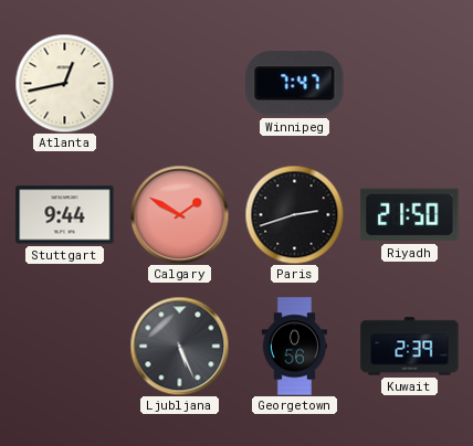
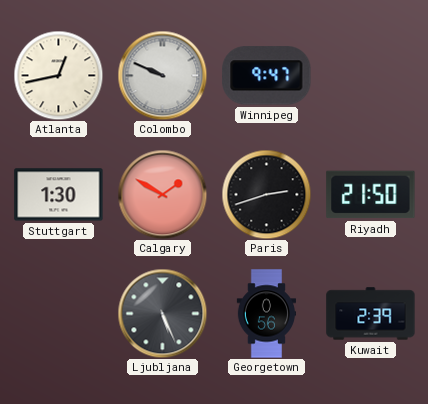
Colombo: none -> 9:49 (162, 75)
Winnipeg: 7:47 -> 9:47 (267, 76)
Stuttgart: 9:44 -> 1:30 (59, 195)
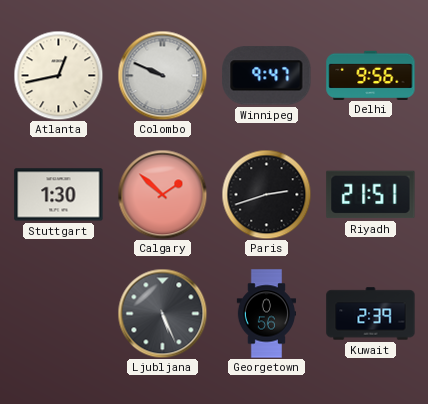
Delhi: none -> 9:56 (371, 75)
Calgary: 1:50 -> 1:52 (162, 194)
Riyadh: 21:50 -> 21:51 (371, 195)
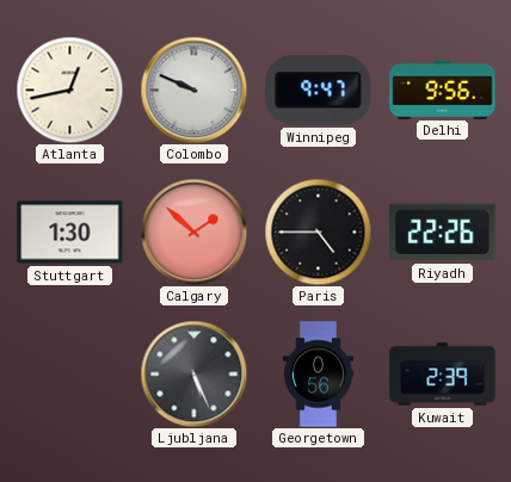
Paris: 2:42 -> 4:45 (318, 231)
Riyadh: 21:51 -> 22:26 (443, 233)
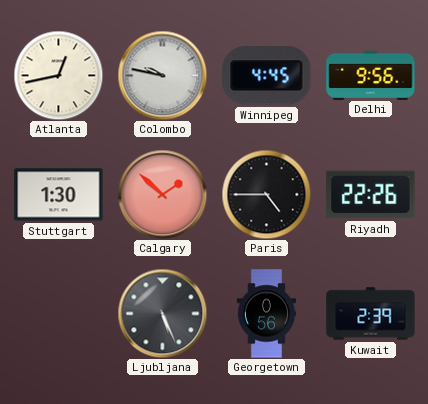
Colombo: 9:49 -> 9:47 (162, 75)
Winnipeg: 9:47 -> 4:45 (267, 76)
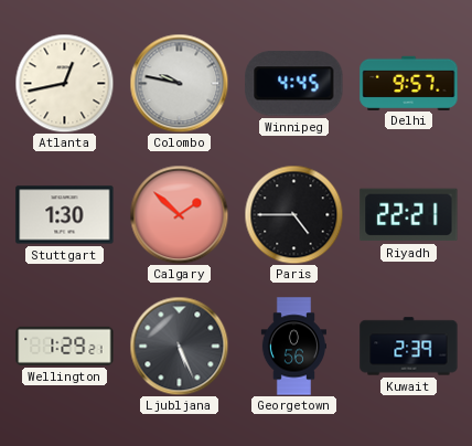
Delhi: 9:56 -> 9:57 (409, 83)
Riyadh: 22:26 -> 22:21 (409, 215)
Wellington: none -> 1:29 (65, 346)
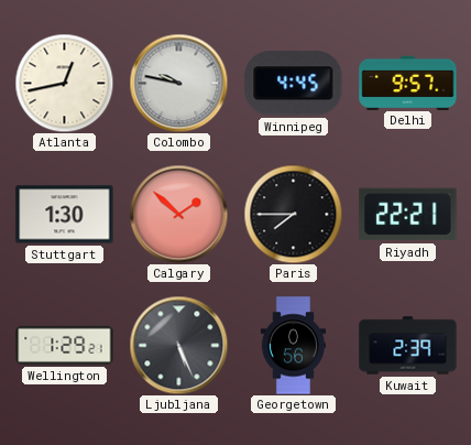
Paris: 4:45 -> 7:45 (293, 214)
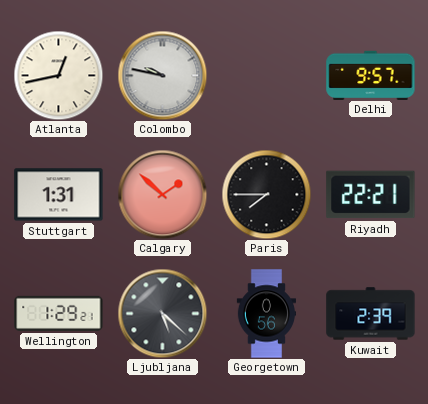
Winnipeg: 4:45 -> none (294, 84)
Stuttgart: 1:30 -> 1:31 (59, 195)
Ljubljana: 5:26 -> 5:22 (162, 313)
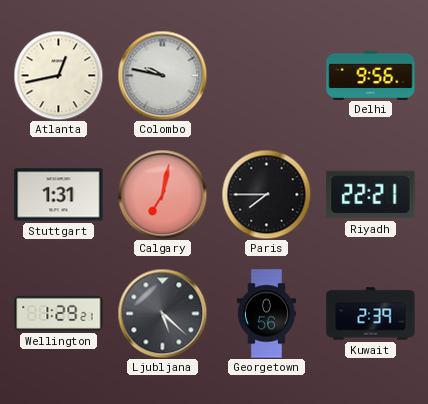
Delhi: 9:57 -> 9:56 (371, 75)
Calgary: 1:52 -> 7:02 (162, 194)
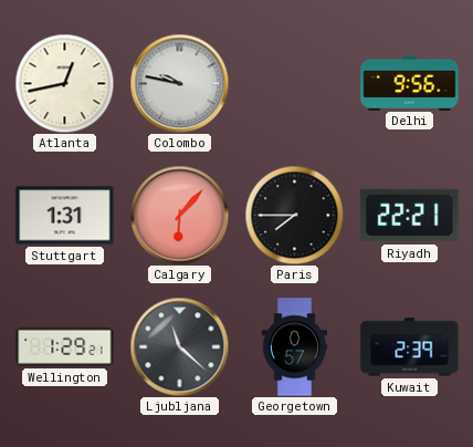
Calgary: 7:02 -> 6:07 (179, 215)
Ljubljana: 5:22 -> 11:22 (179, 346)
Georgetown: 0:56 -> 0:57 (294, 347)
